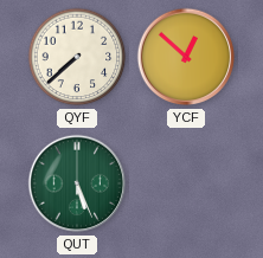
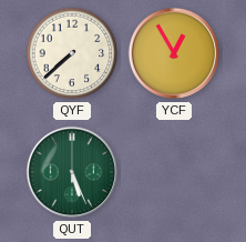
YCF: 12:52 -> 12:55 (174, 53)
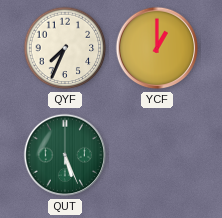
QYF: 7:38 -> 7:34 (65, 48)
YCF: 12:55 -> 1:00 (157, 48)
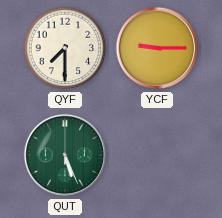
QYF: 7:34 -> 7:30 (65, 48)
YCF: 1:00 -> 9:15 (157, 48)
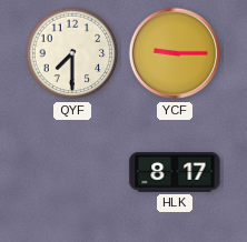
QUT: 5:26 -> none (65, 155)
HLK: none -> 8:17 (175, 172)
